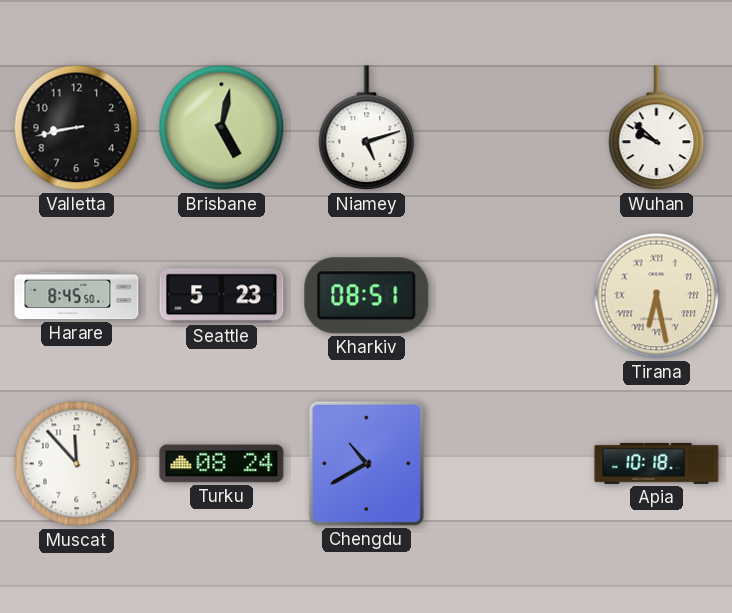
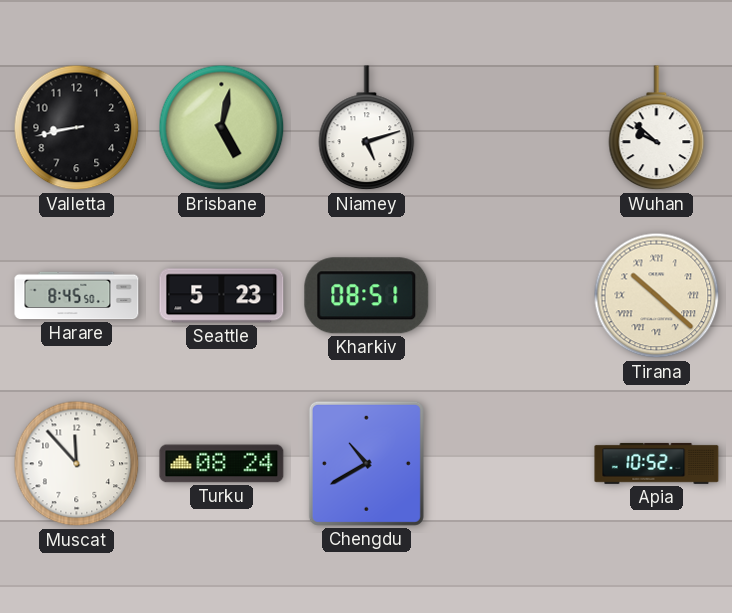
Tirana: 6:28 -> 10:22 (657, 296)
Apia: 10:18 -> 10:52 (657, 463)
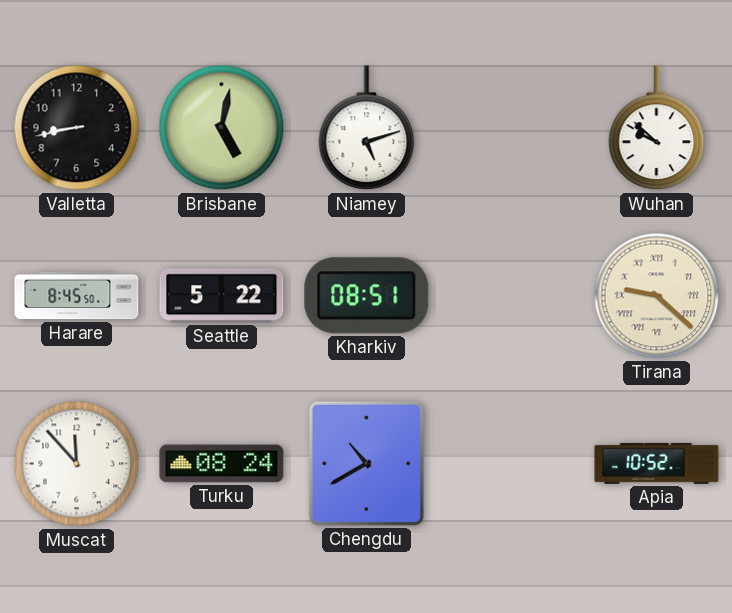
Seattle: 5:23 -> 5:22 (222, 296)
Tirana: 10:22 -> 9:22 (657, 296)
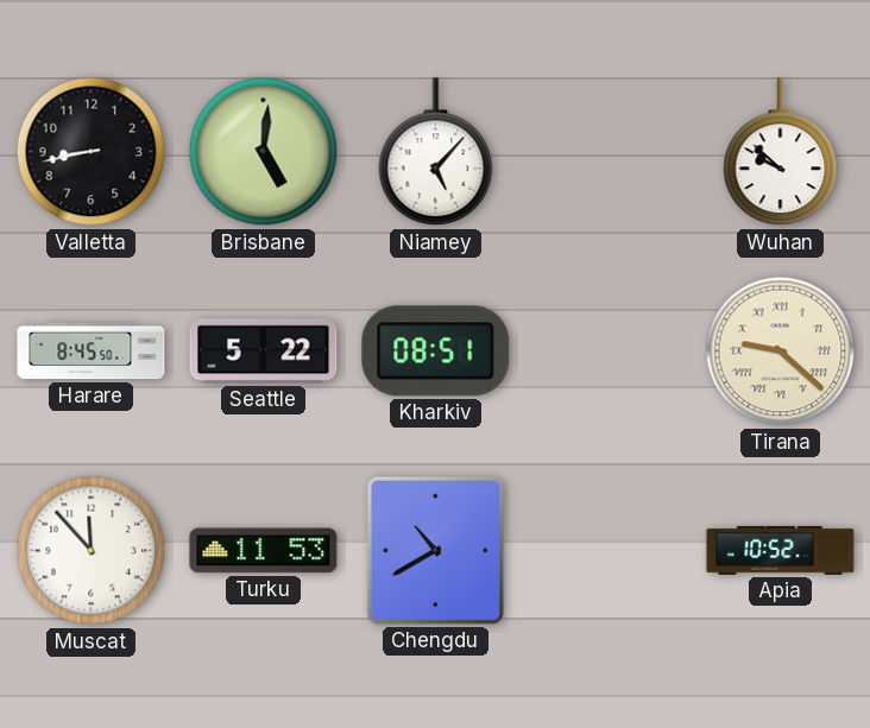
Brisbane: 5:02 -> 5:01 (264, 152)
Niamey: 5:12 -> 5:07 (436, 152)
Turku: 08:24 -> 11:53 (264, 551)
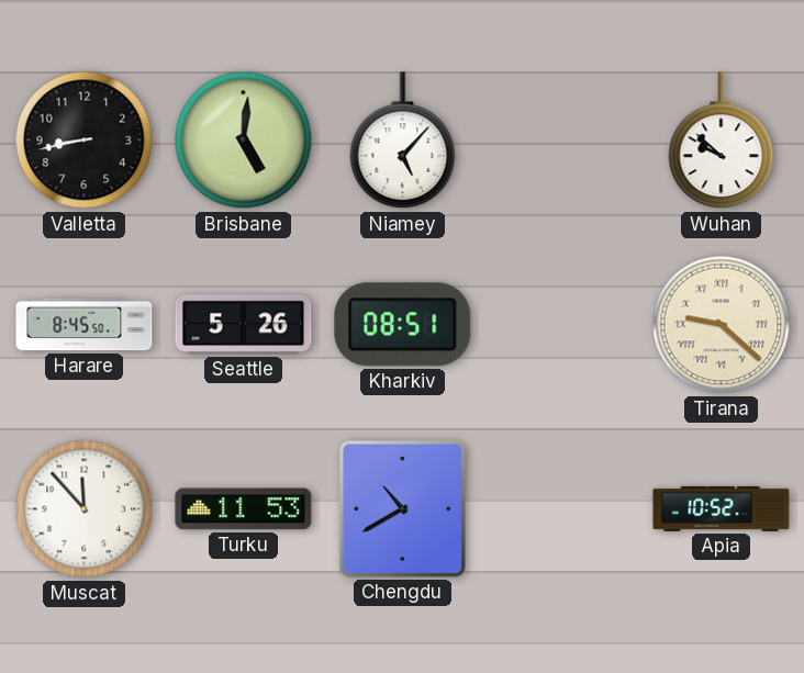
Seattle: 5:22 -> 5:26 (244, 325)
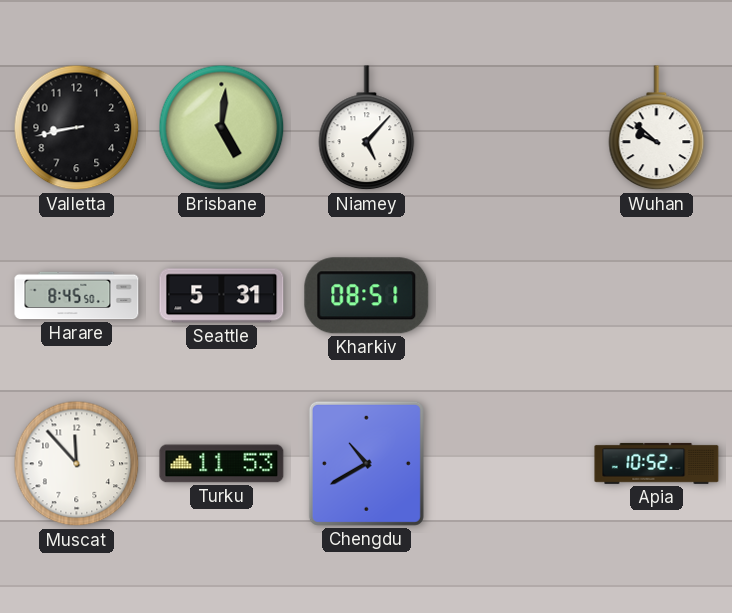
Seattle: 5:26 -> 5:31 (222, 296)
Tirana: 9:22 -> none (722, 325)
